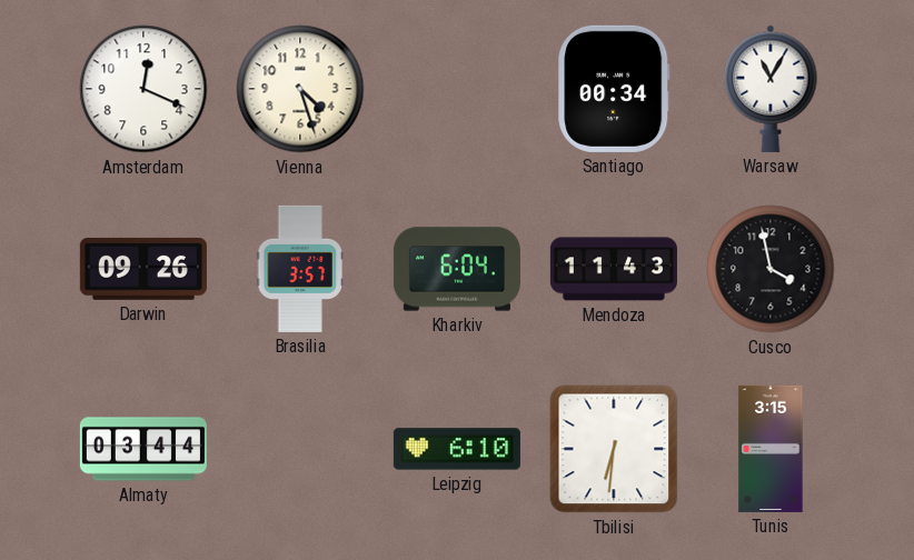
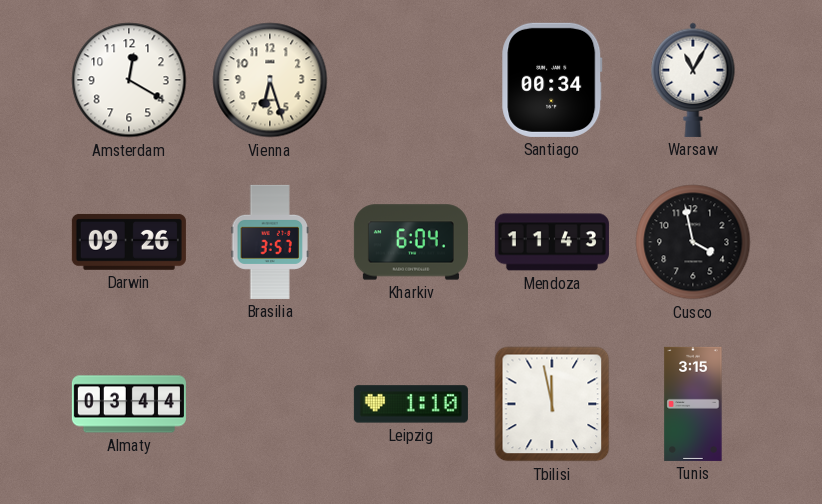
Amsterdam: 12:19 -> 12:20 (129, 80)
Vienna: 4:27 -> 6:27 (270, 80)
Leipzig: 6:10 -> 1:10 (411, 404)
Tbilisi: 6:31 -> 11:58 (552, 404)
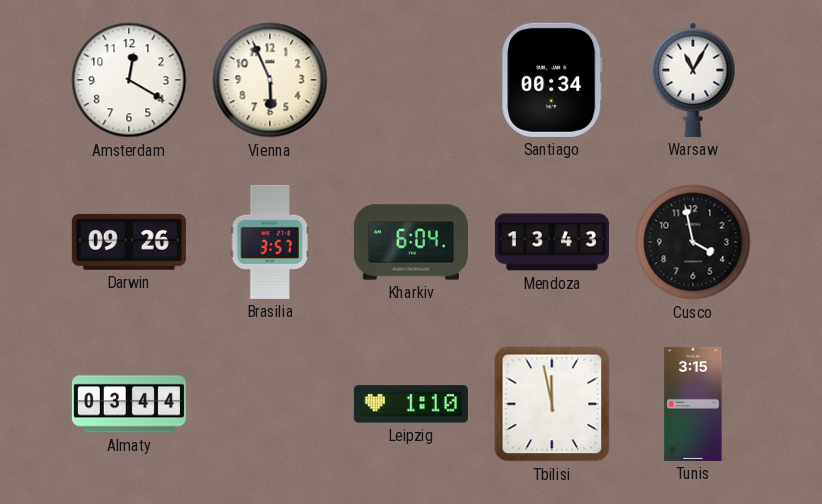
Vienna: 6:27 -> 5:56 (270, 80)
Mendoza: 11:43 -> 13:43 (552, 242)
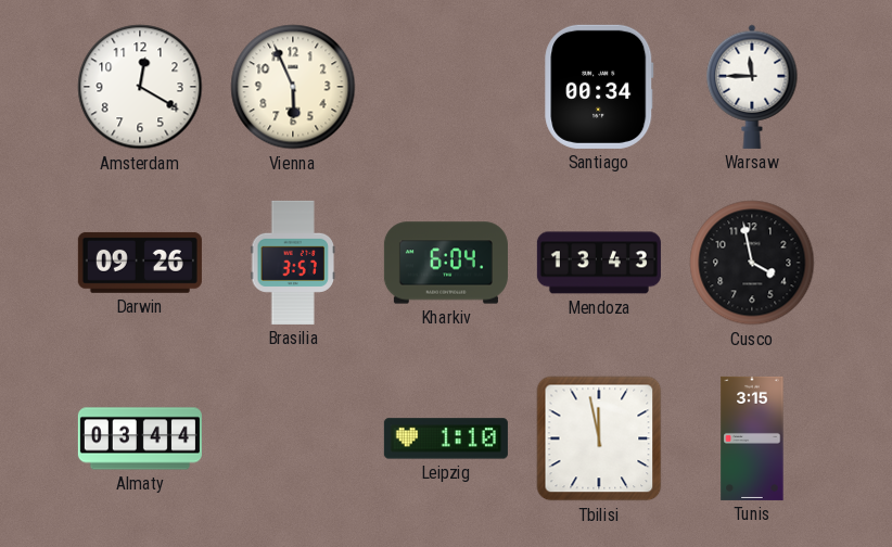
Warsaw: 11:05 -> 11:45 (752, 87)
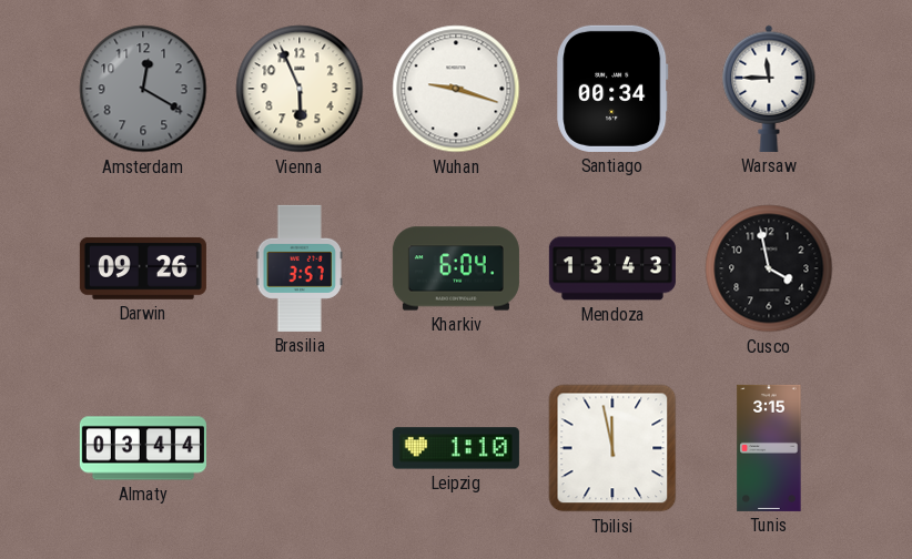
Amsterdam dial: white -> grey (143, 89)
Wuhan: none -> 9:18 (456, 89)
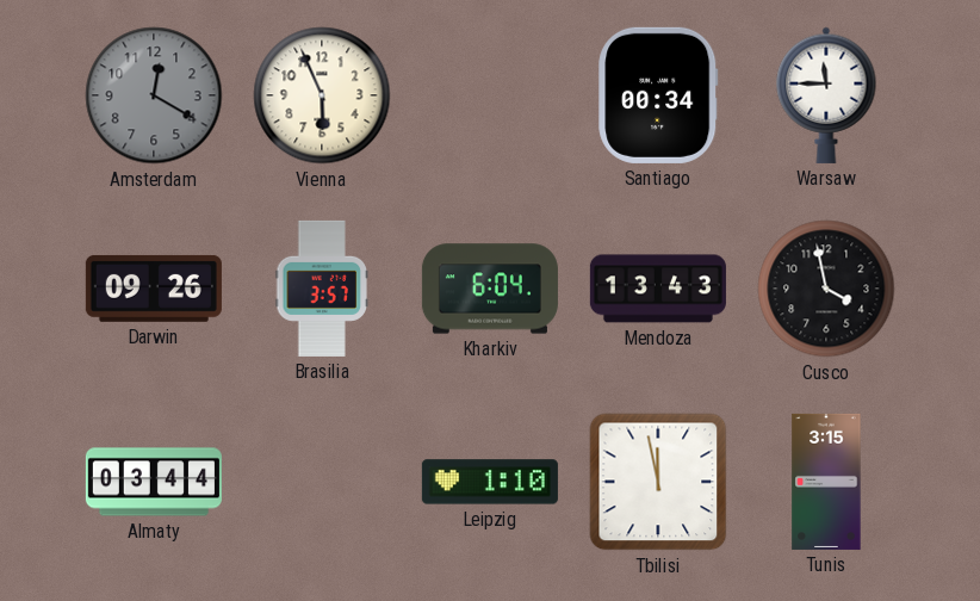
Wuhan: 9:18 -> none (456, 89)
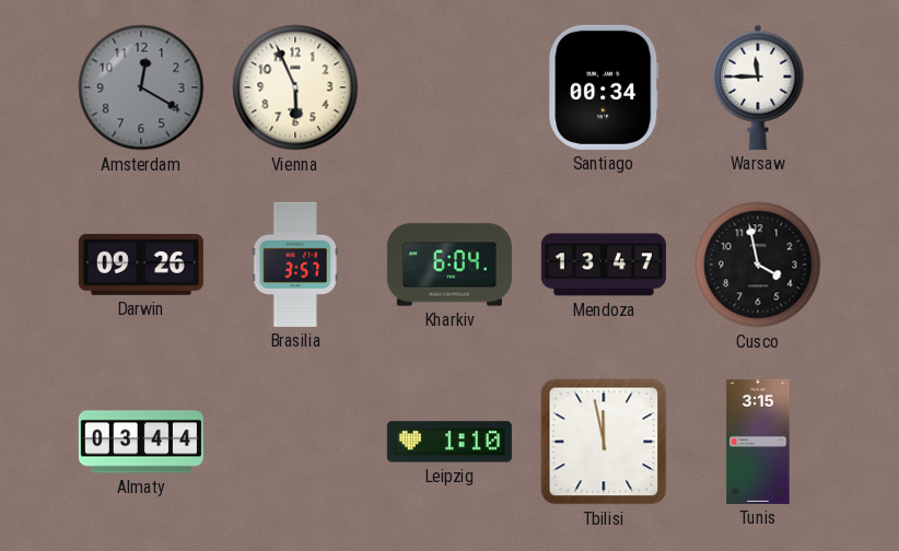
Mendoza: 13:43 -> 13:47 (604, 265)
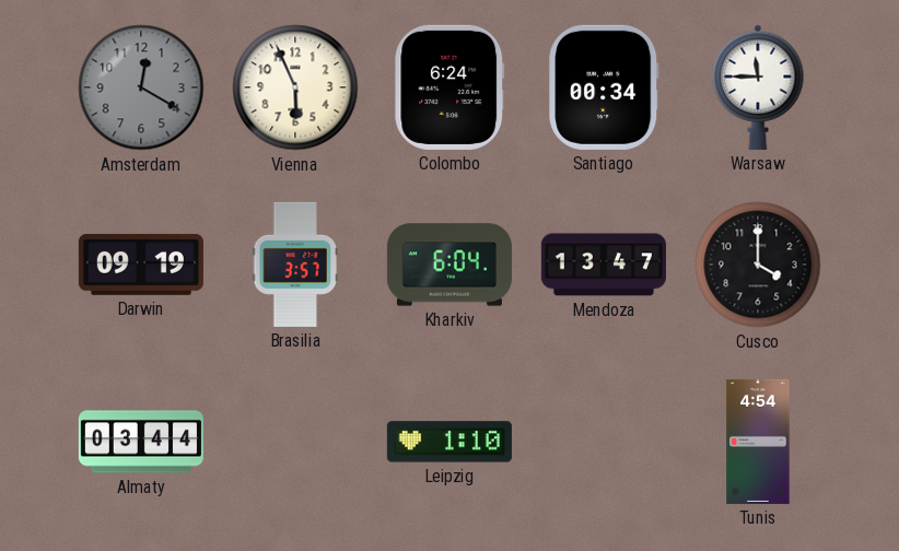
Colombo: none -> 6:24 (449, 87)
Darwin: 09:26 -> 09:19 (141, 265)
Cusco: 3:58 -> 4:00 (758, 265)
Tbilisi: 11:58 -> none (604, 442)
Tunis: 3:15 -> 4:54 (758, 442)
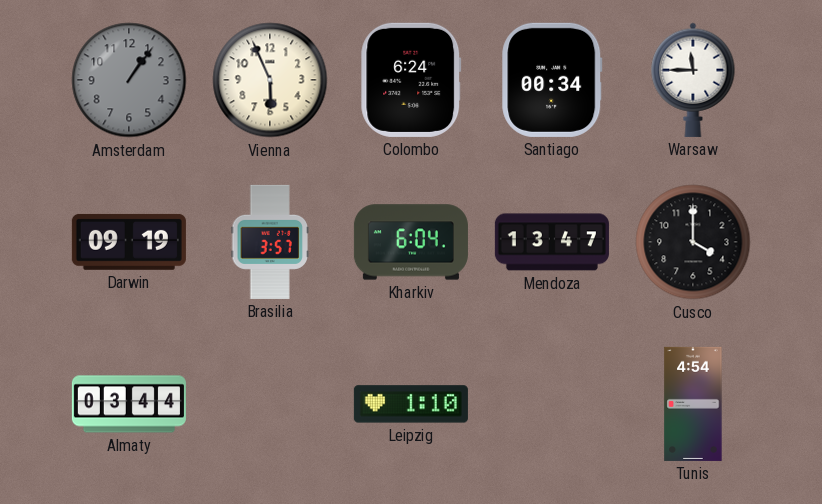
Amsterdam: 12:20 -> 1:06 (129, 80)
